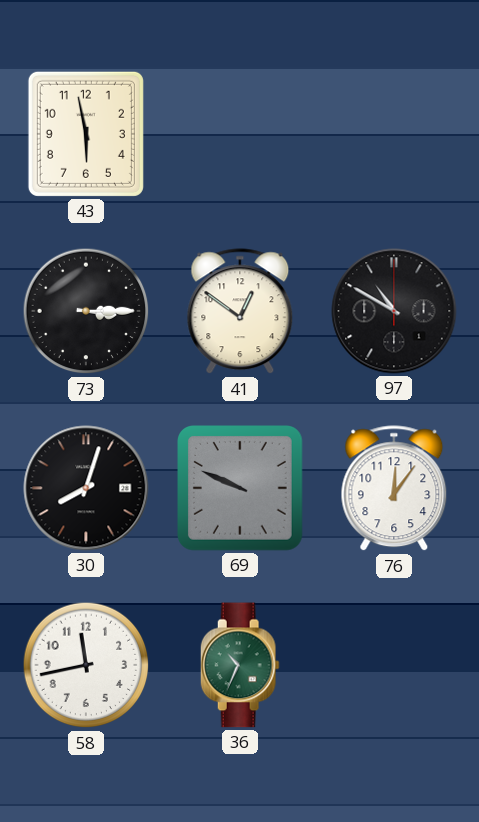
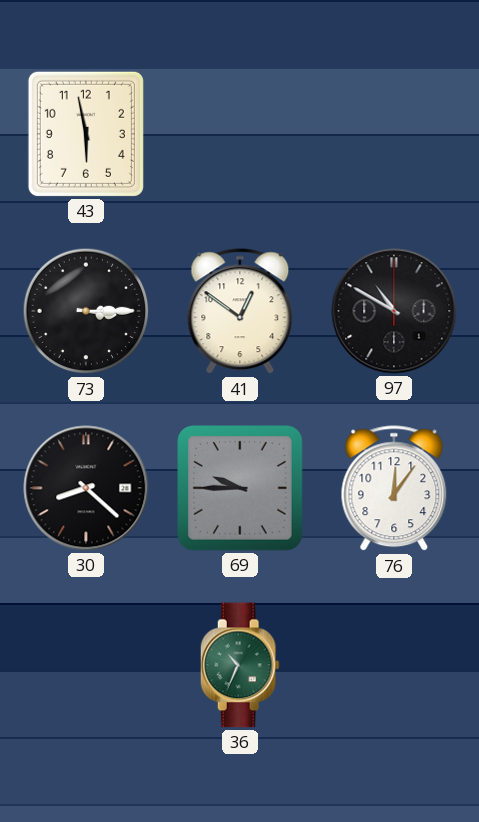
30: 8:03 -> 8:22 (86, 488)
69: 9:49 -> 9:45 (241, 489)
58: 11:43 -> none (86, 665)
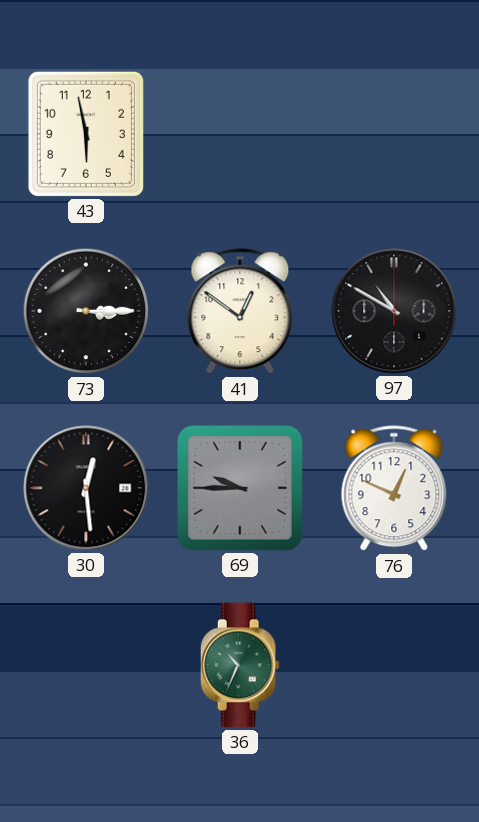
30: 8:22 -> 12:29 (86, 488)
76: 12:06 -> 12:49 (394, 489)
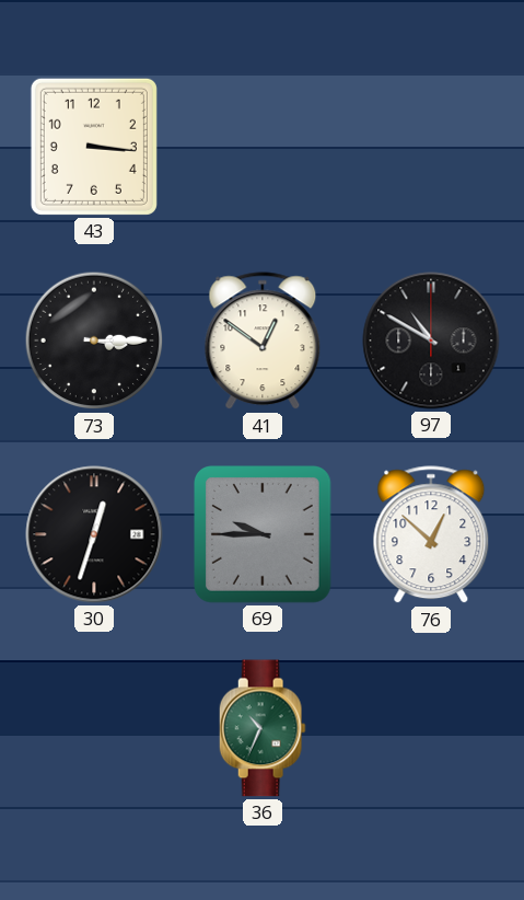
43: 5:58 -> 3:16 (94, 147)
30: 12:29 -> 12:33 (94, 534)
76: 12:49 -> 12:52 (431, 535)
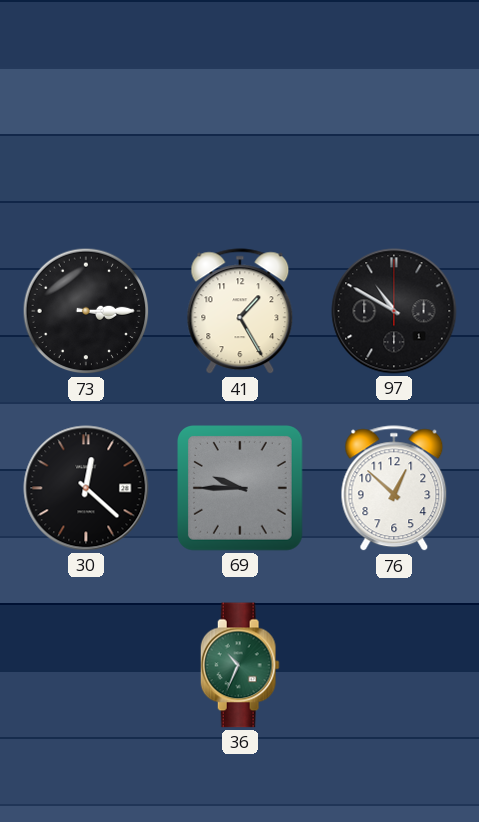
43: 3:16 -> none (94, 147)
41: 12:51 -> 1:25 (240, 312)
30: 12:33 -> 12:22 (86, 488)
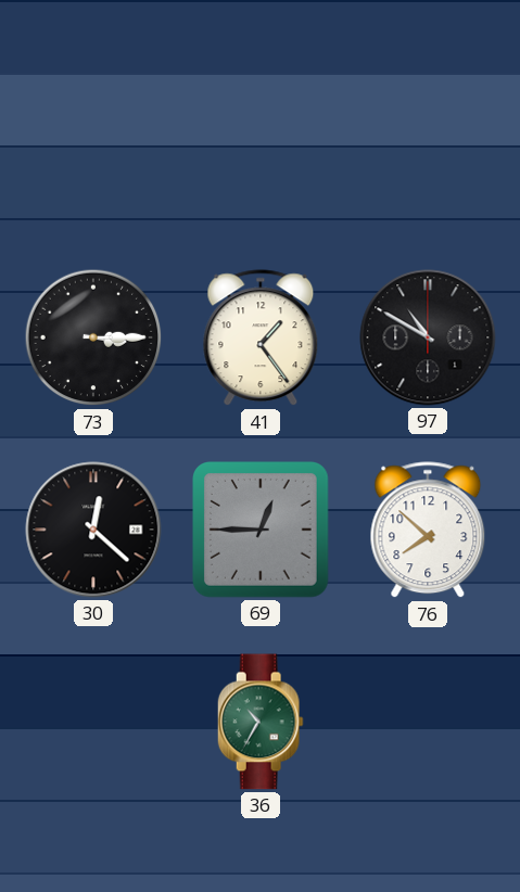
41: 1:25 -> 1:24 (261, 339)
69: 9:45 -> 12:45 (262, 531)
76: 12:52 -> 7:52 (428, 531)
36: 10:34 -> 10:35 (261, 722)
